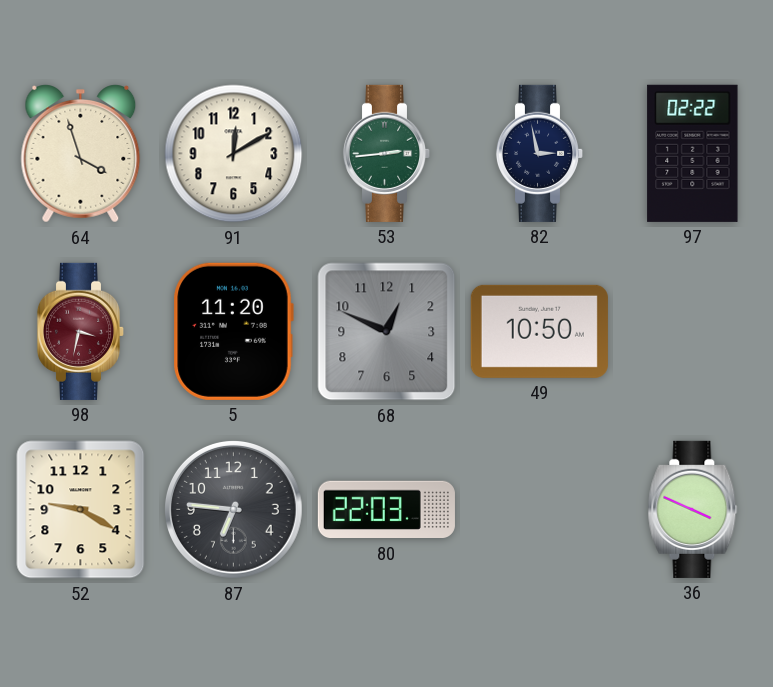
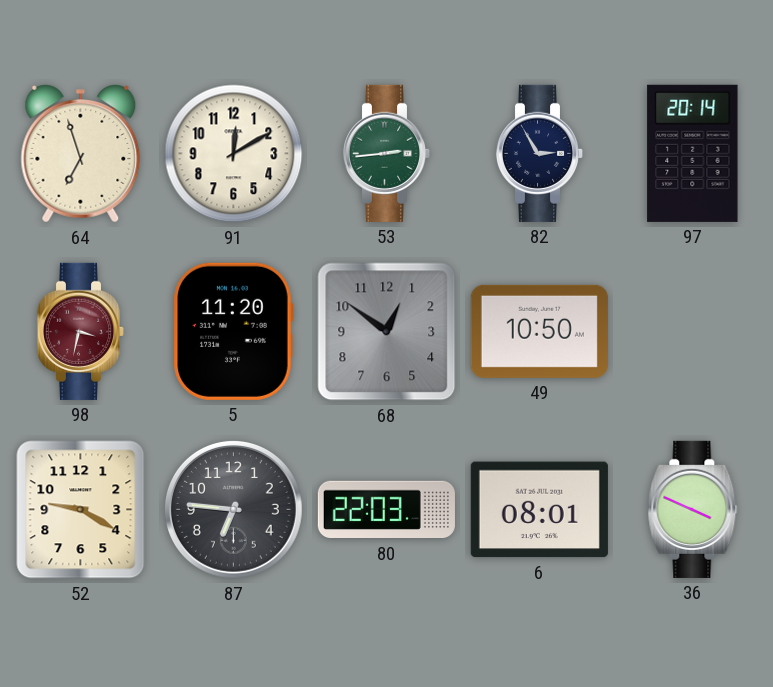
64: 3:57 -> 6:57 (81, 154)
82: 2:58 -> 2:55 (540, 153)
97: 02:22 -> 20:14 (693, 153)
68: 12:49 -> 12:51 (387, 332)
6: none -> 08:01 (539, 510)
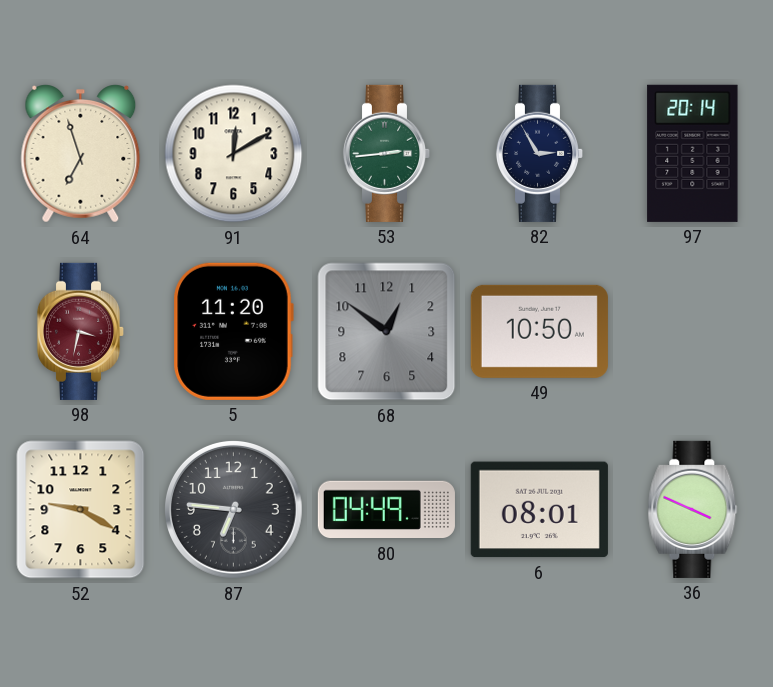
80: 22:03 -> 04:49 (386, 510)
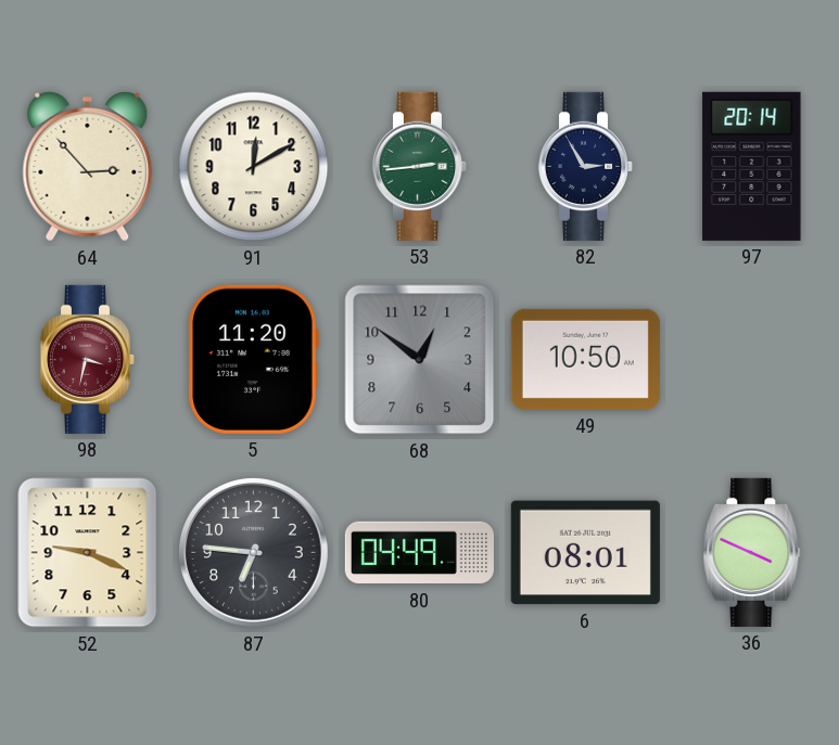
64: 6:57 -> 2:53 (88, 167)
52: 9:20 -> 9:19 (88, 553)
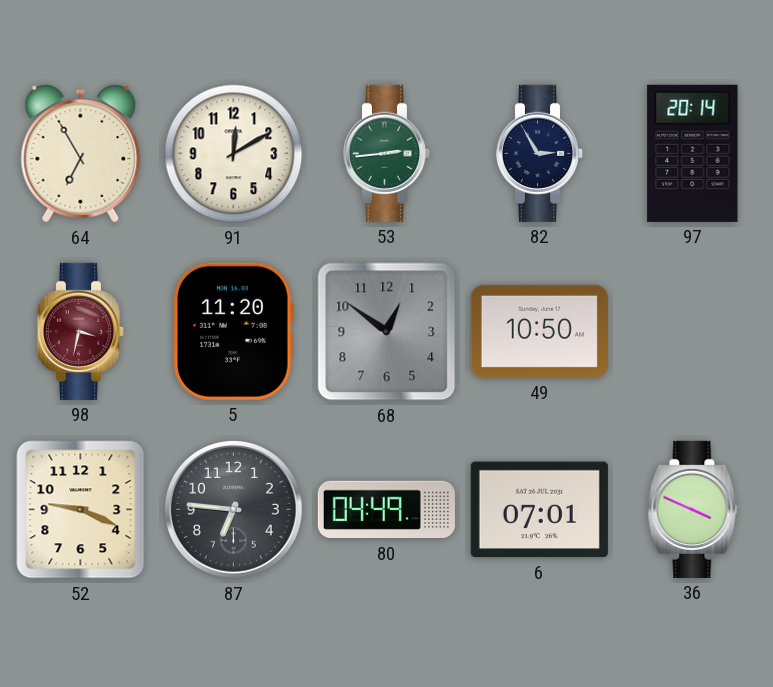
64: 2:53 -> 6:55 (81, 154)
6: 08:01 -> 07:01 (539, 510)
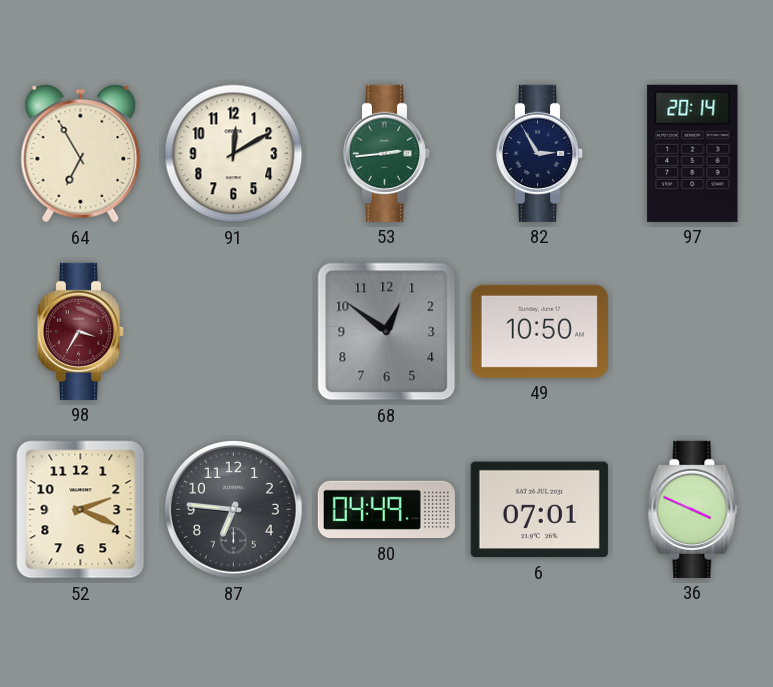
98: 3:32 -> 3:35 (81, 331)
5: 11:20 -> none (233, 331)
52: 9:19 -> 2:19 (81, 510)
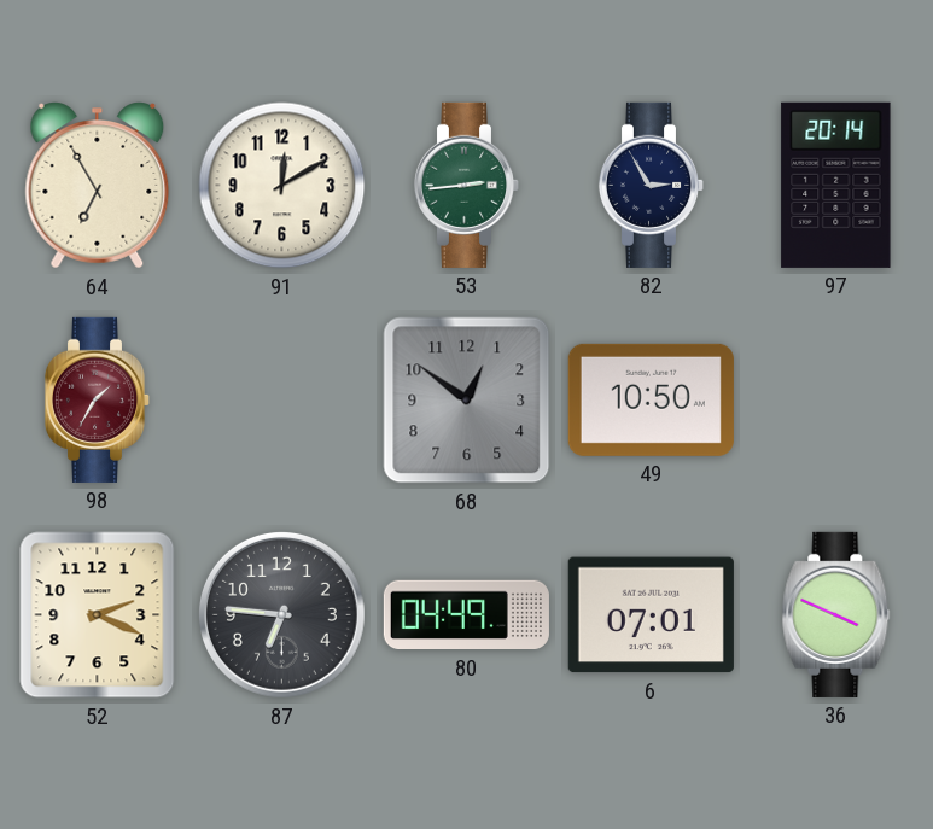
98: 3:35 -> 1:35 (98, 399)
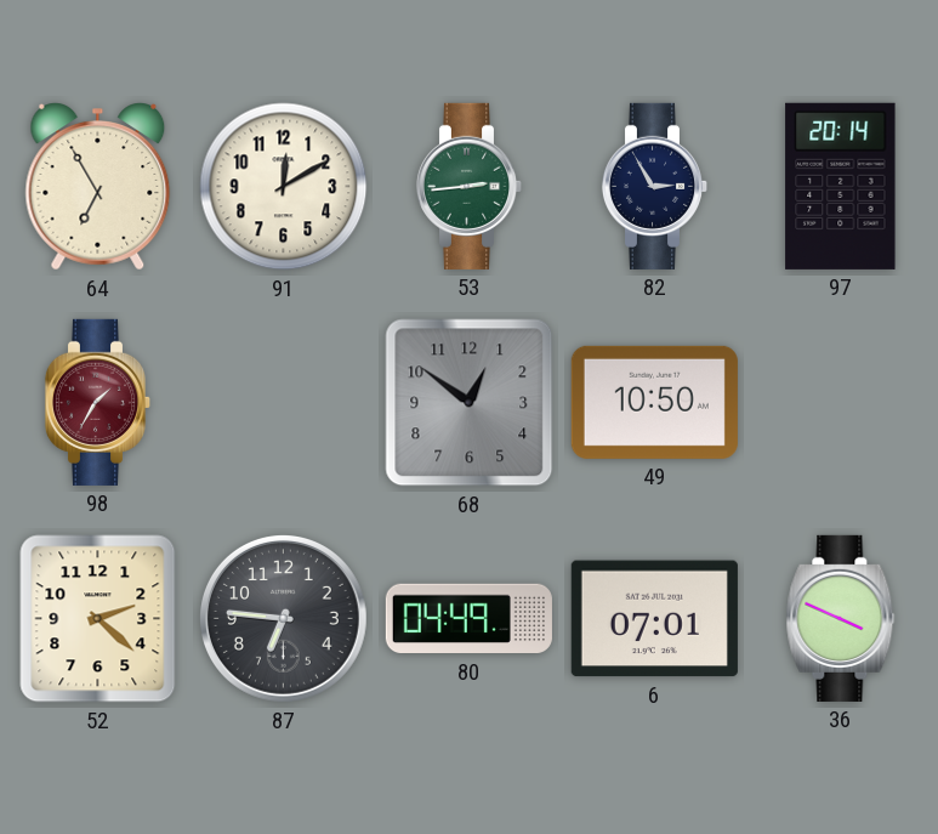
52: 2:19 -> 2:22 (98, 619)
